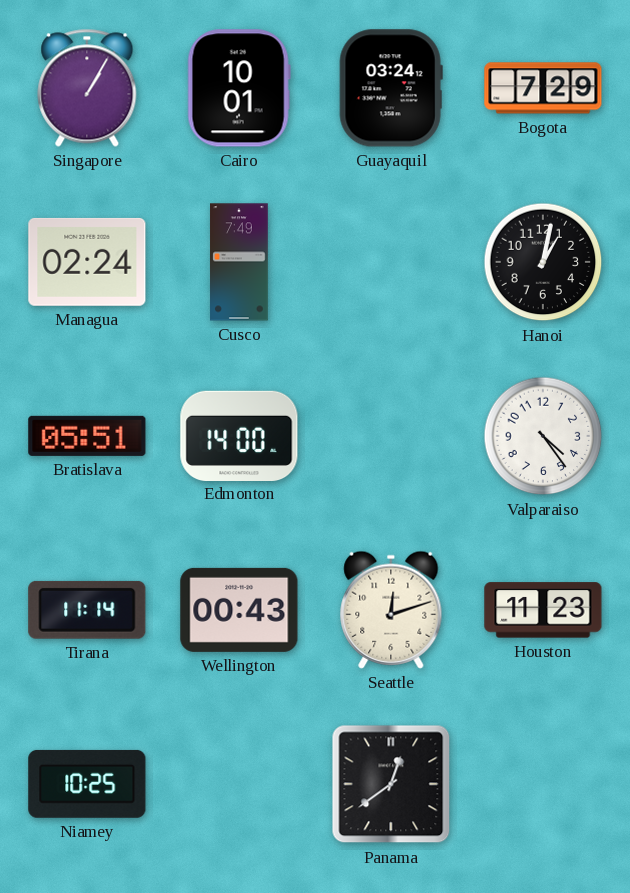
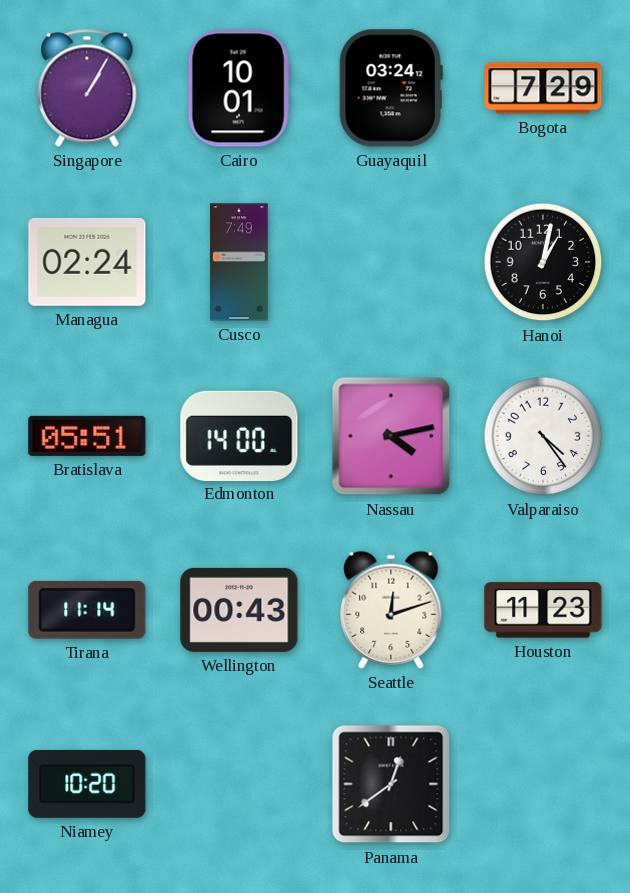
Nassau: none -> 4:13 (391, 436)
Niamey: 10:25 -> 10:20 (87, 784)
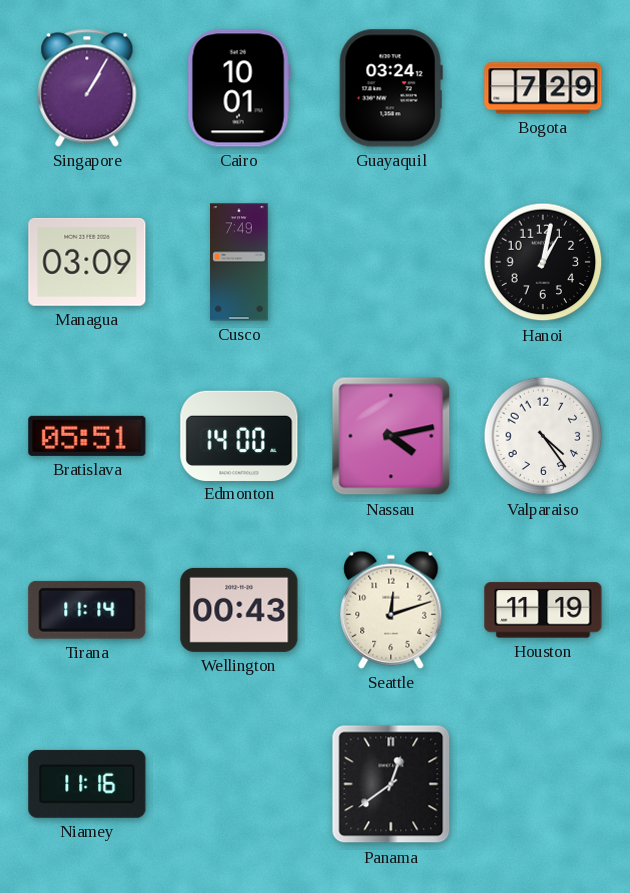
Managua: 02:24 -> 03:09 (87, 262)
Houston: 11:23 -> 11:19 (543, 610)
Niamey: 10:20 -> 11:16 (87, 784)
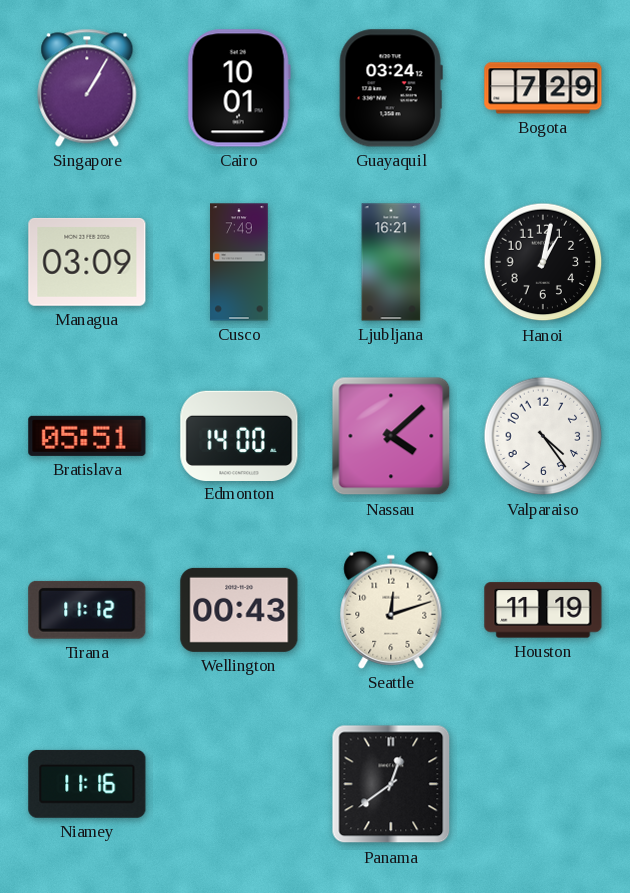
Ljubljana: none -> 16:21 (391, 262)
Nassau: 4:13 -> 4:08 (391, 436)
Tirana: 11:14 -> 11:12 (87, 610)
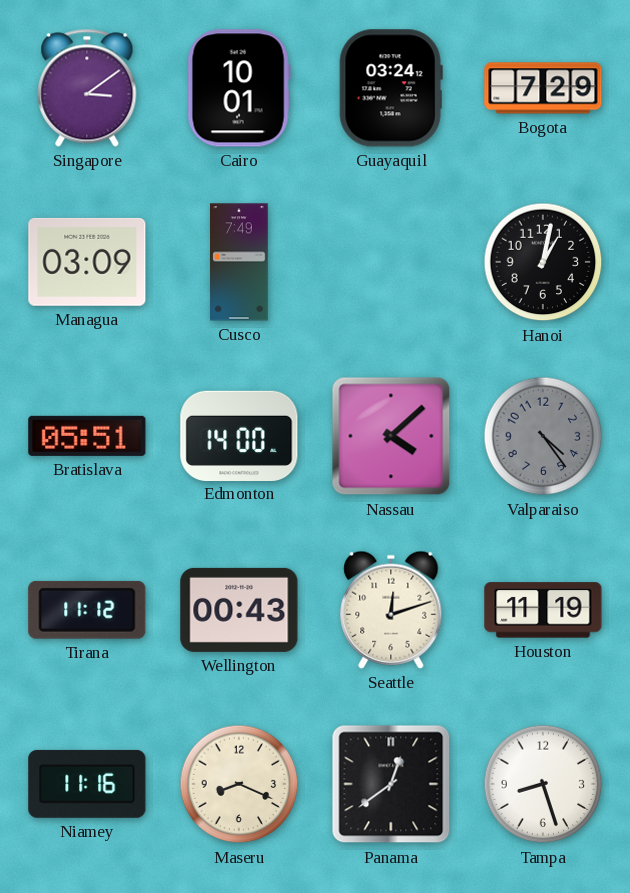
Singapore: 1:05 -> 3:09 (87, 88)
Ljubljana: 16:21 -> none (391, 262)
Valparaiso dial: white -> grey (543, 436)
Maseru: none -> 8:19 (239, 784)
Tampa: none -> 8:27 (543, 784)
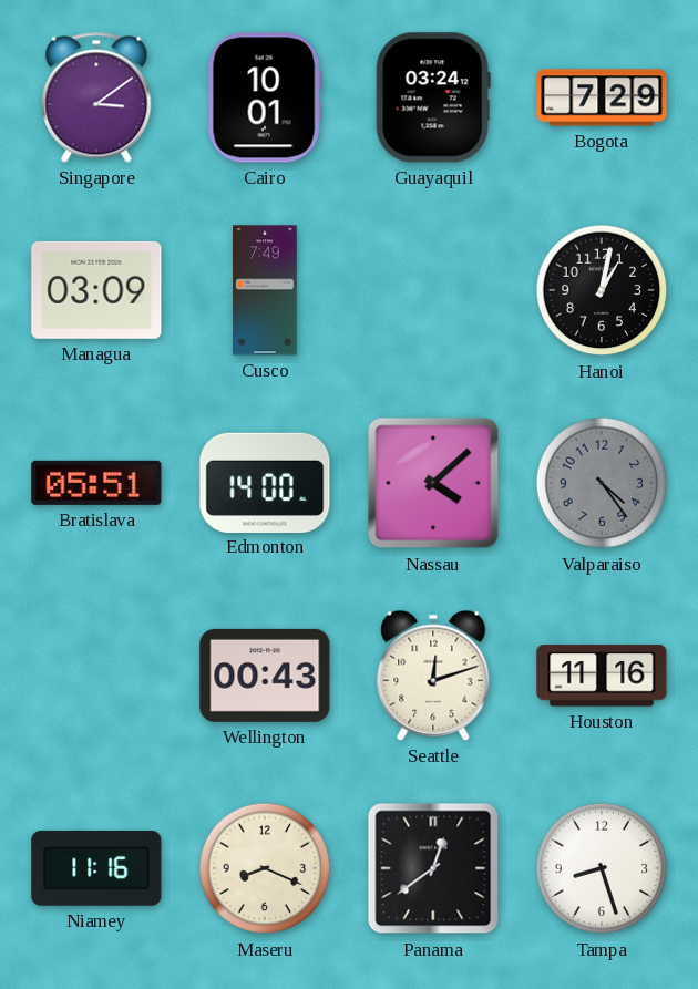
Tirana: 11:12 -> none (87, 610)
Houston: 11:19 -> 11:16 (602, 676)
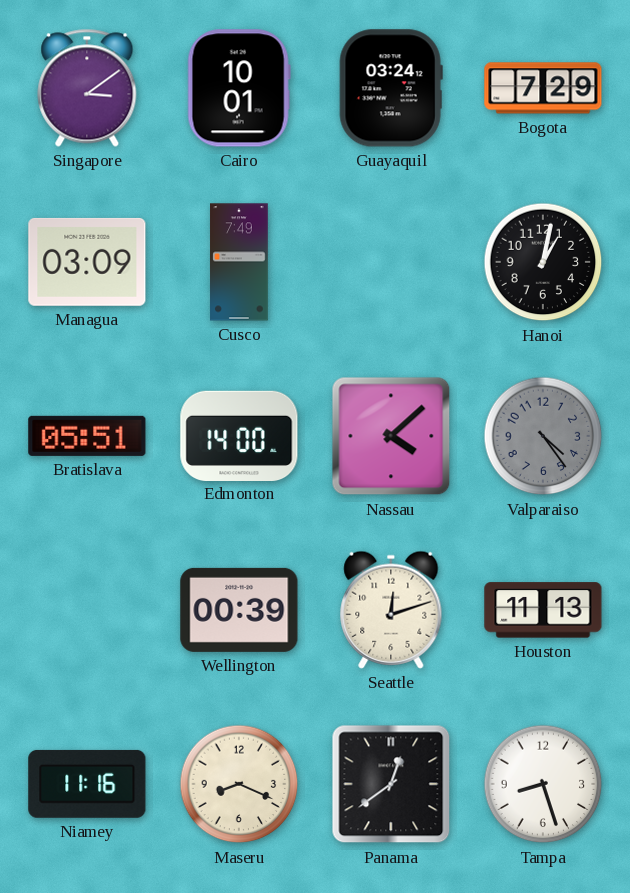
Wellington: 00:43 -> 00:39 (239, 610)
Houston: 11:16 -> 11:13 (543, 610)
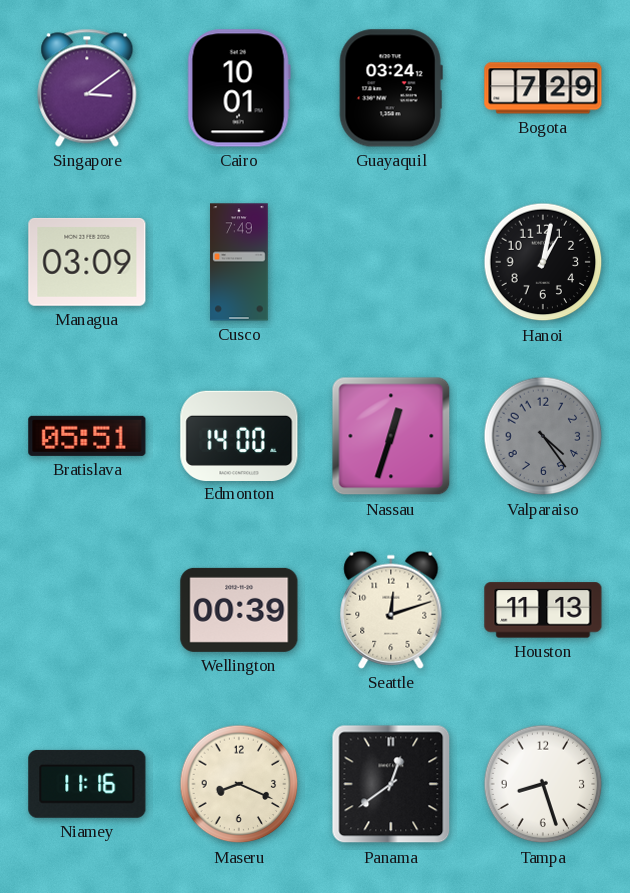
Nassau: 4:08 -> 12:33 (391, 436)
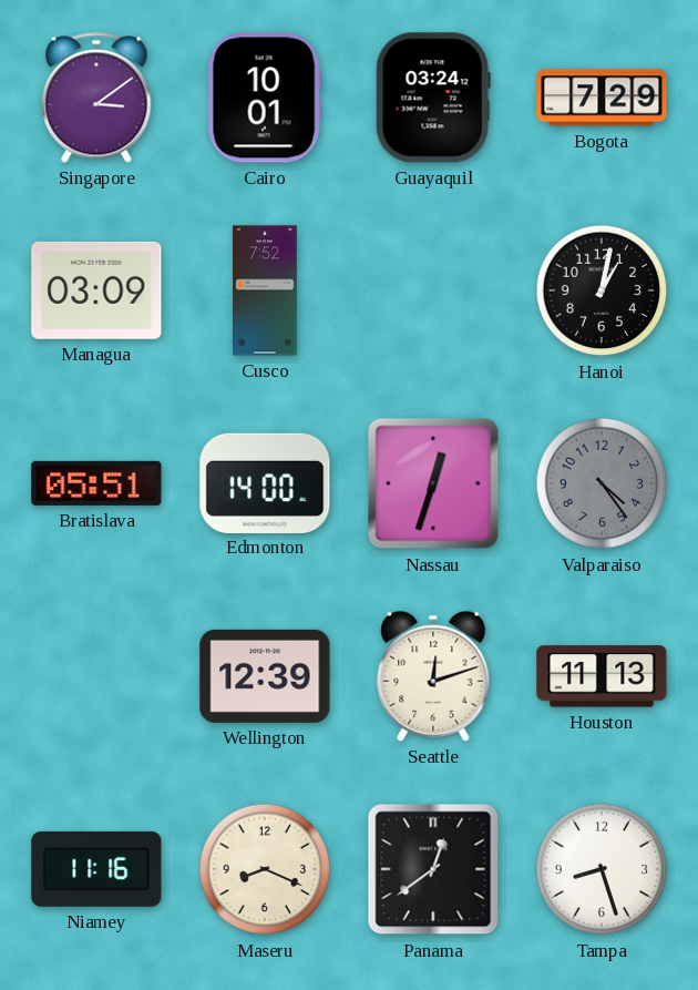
Cusco: 7:49 -> 7:52 (265, 290)
Wellington: 00:39 -> 12:39 (265, 676)
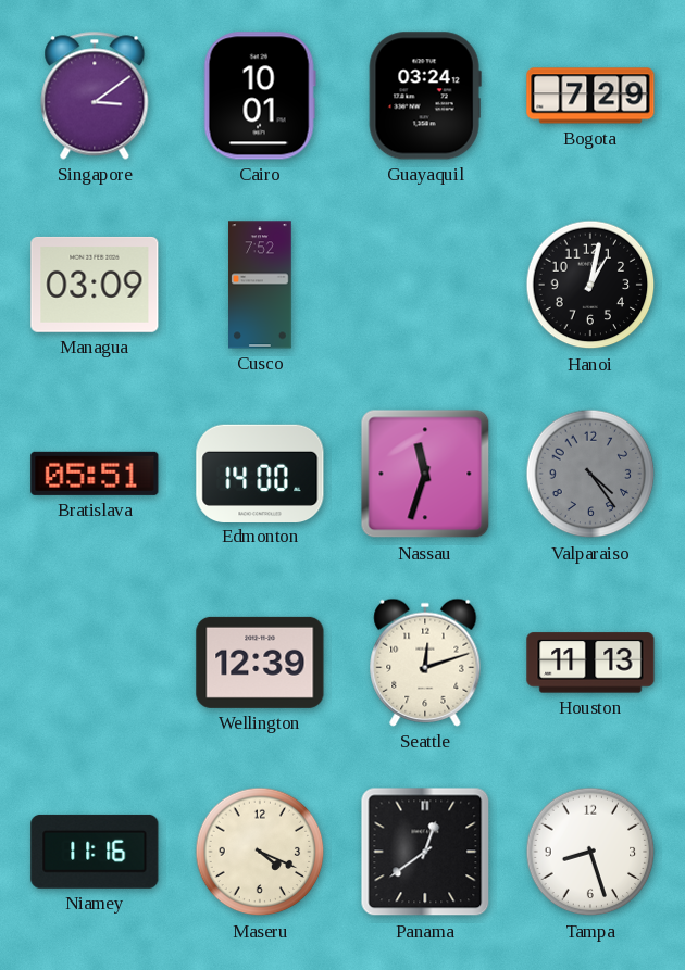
Nassau: 12:33 -> 11:33 (425, 474)
Maseru: 8:19 -> 4:19 (260, 852)
